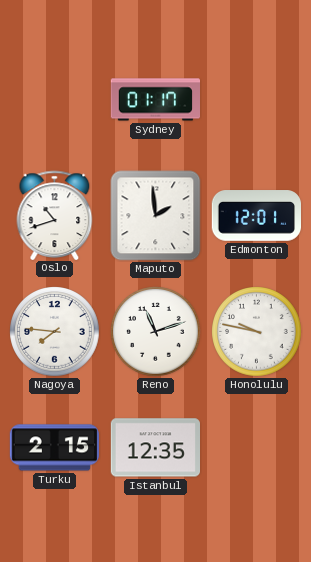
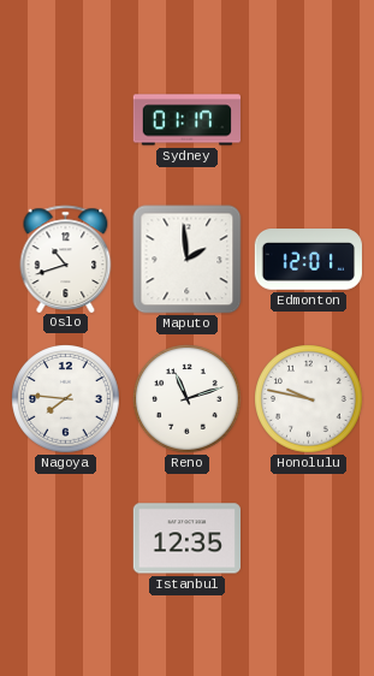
Turku: 2:15 -> none (55, 448)
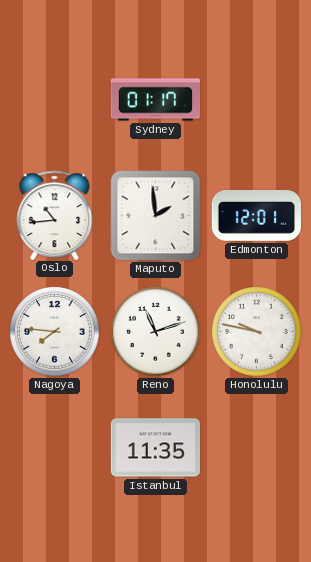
Oslo: 10:42 -> 10:44 (55, 215)
Istanbul: 12:35 -> 11:35 (155, 448)
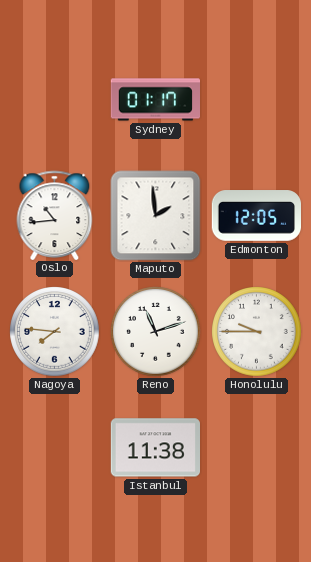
Edmonton: 12:01 -> 12:05 (256, 216)
Honolulu: 9:47 -> 9:45 (257, 332)
Istanbul: 11:35 -> 11:38 (155, 448)
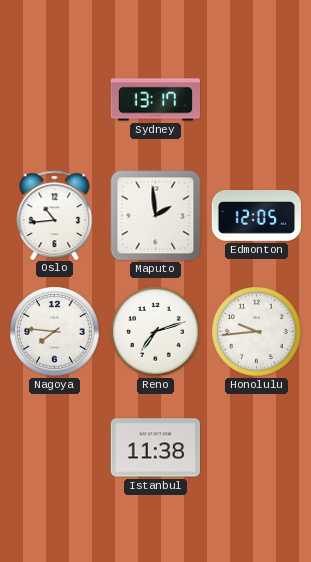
Sydney: 01:17 -> 13:17 (155, 100)
Reno: 11:12 -> 7:12 (156, 332)
Honolulu: 9:45 -> 9:44 (257, 332)
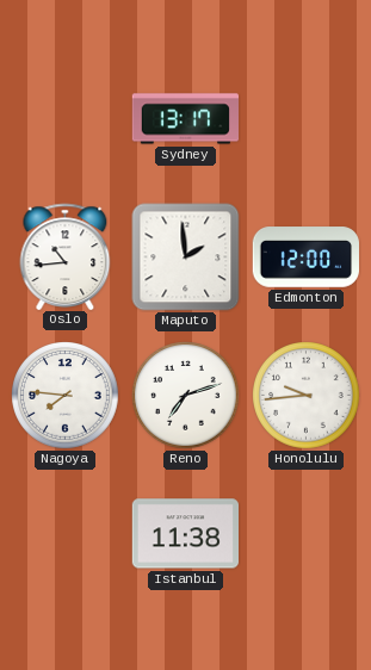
Edmonton: 12:05 -> 12:00 (305, 258)
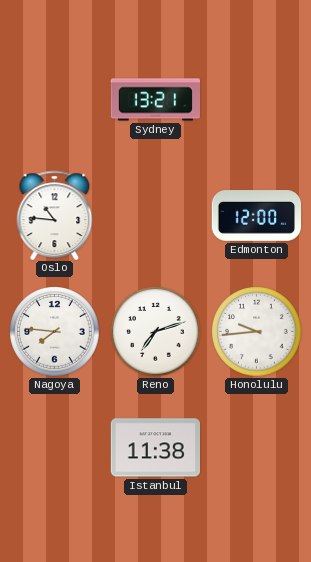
Sydney: 13:17 -> 13:21 (155, 100)
Oslo: 10:44 -> 10:46 (55, 215)
Maputo: 1:59 -> none (186, 258)
